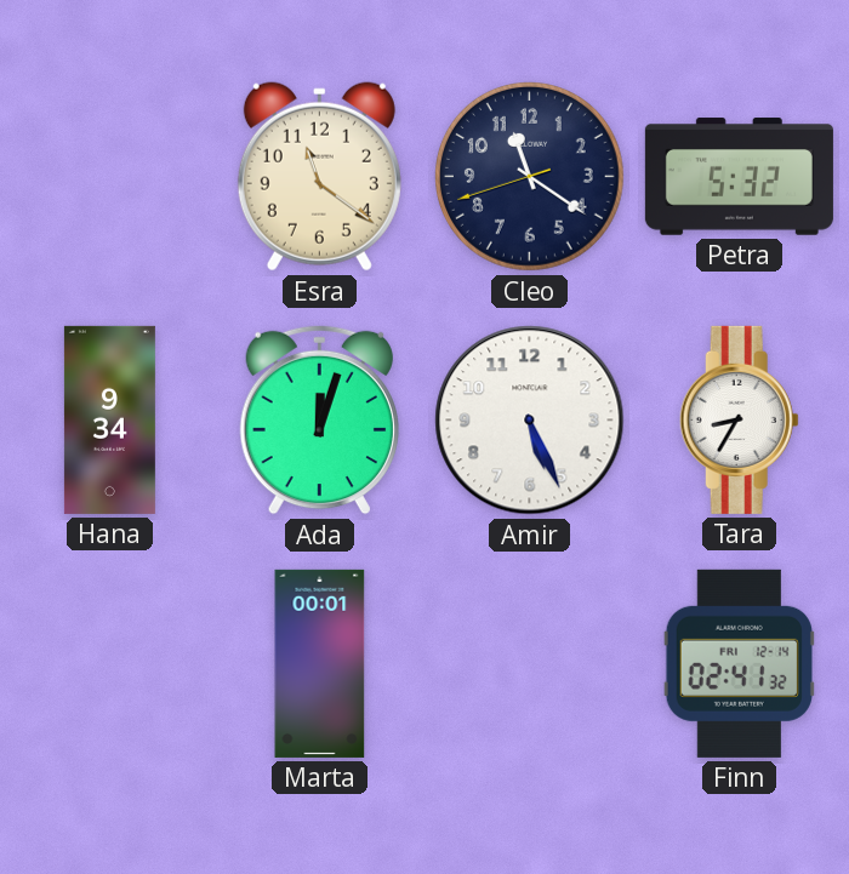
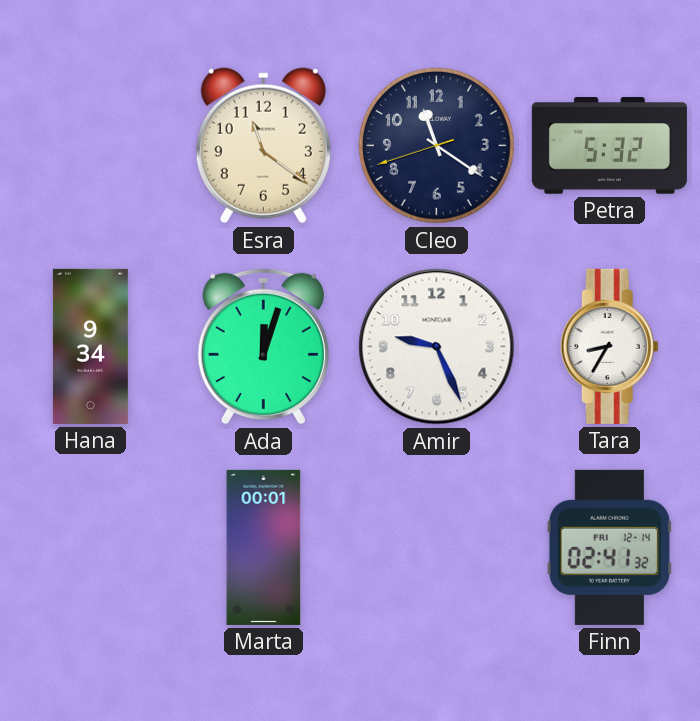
Amir: 5:26 -> 9:26 (437, 347)
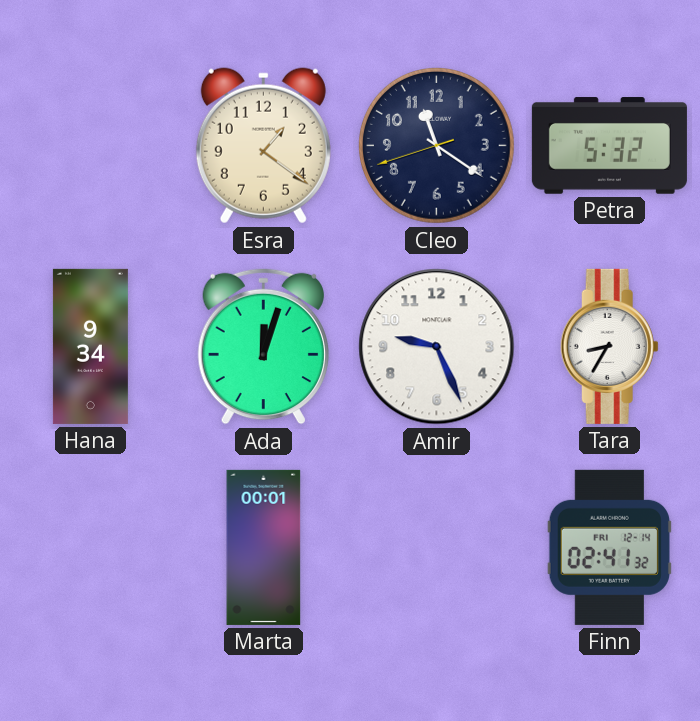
Esra: 11:21 -> 1:21 (263, 146)
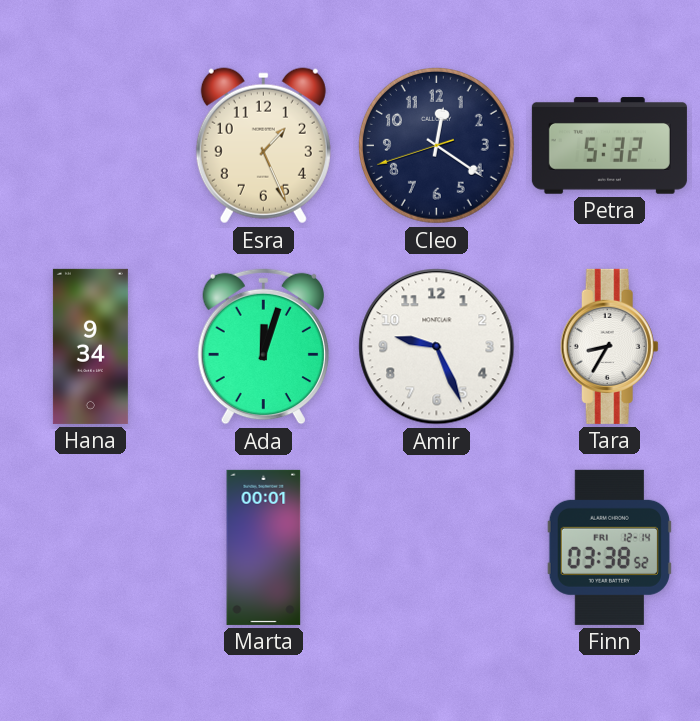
Esra: 1:21 -> 1:26 (263, 146)
Cleo: 11:20 -> 12:20 (436, 145)
Finn: 02:41 -> 03:38 (609, 547)
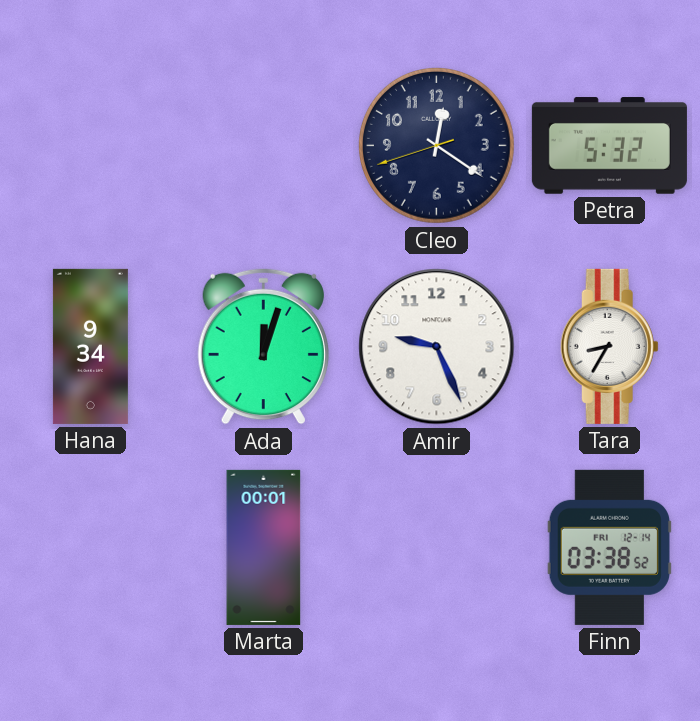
Esra: 1:26 -> none (263, 146)
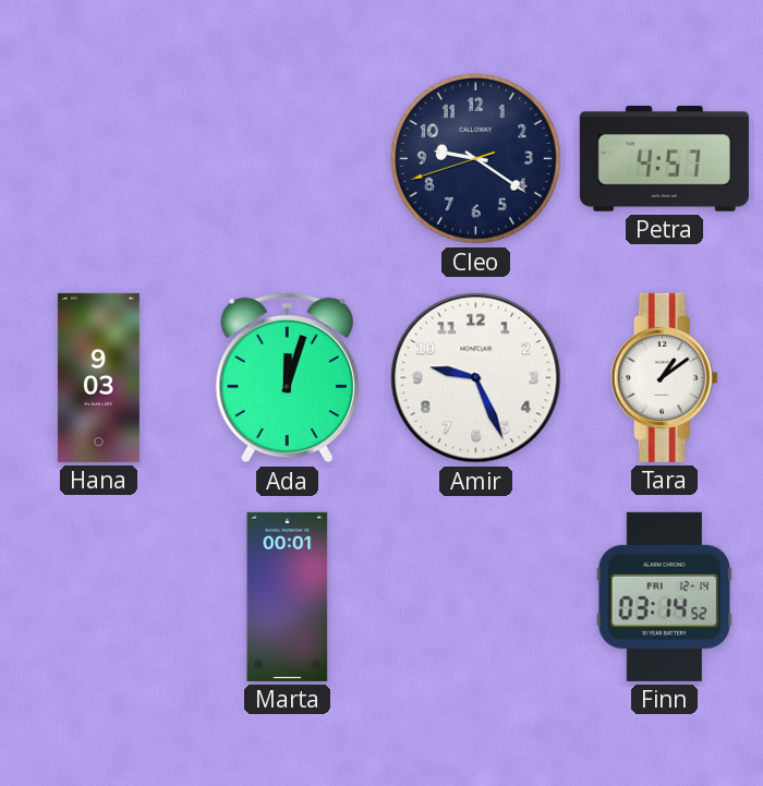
Cleo: 12:20 -> 9:20 (475, 158)
Petra: 5:32 -> 4:57 (664, 159)
Hana: 9:34 -> 9:03 (98, 377)
Tara: 8:35 -> 1:09 (664, 377)
Finn: 03:38 -> 03:14 (664, 596)
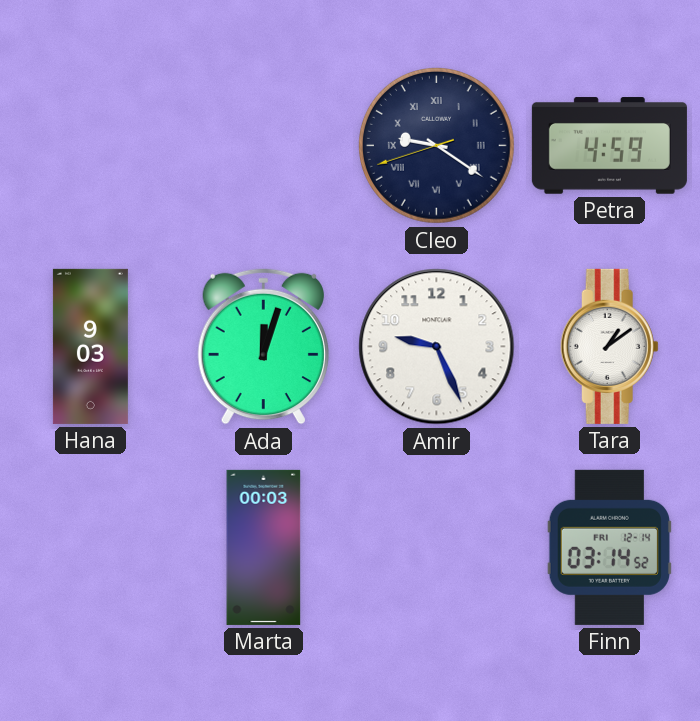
Cleo numerals: Arabic -> Roman (436, 145)
Petra: 4:57 -> 4:59 (609, 146)
Marta: 00:01 -> 00:03 (264, 547)
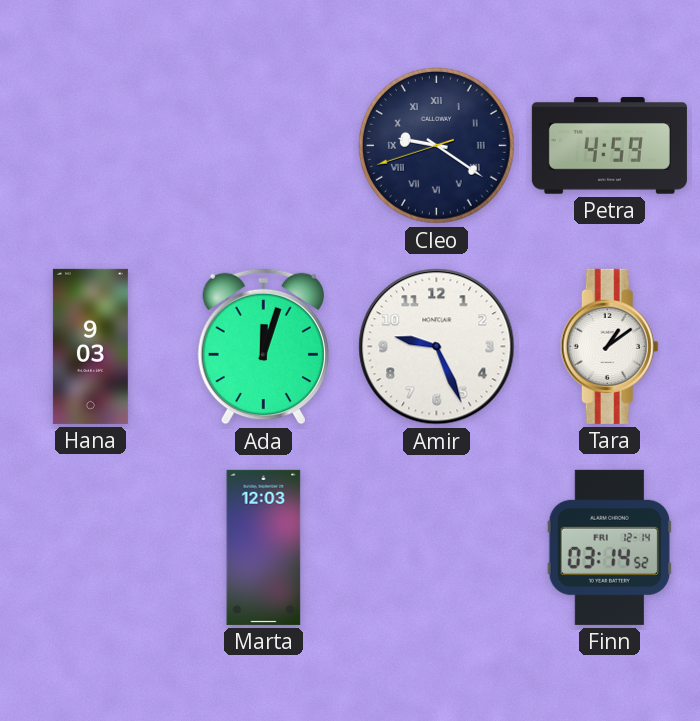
Marta: 00:03 -> 12:03 (264, 547)
